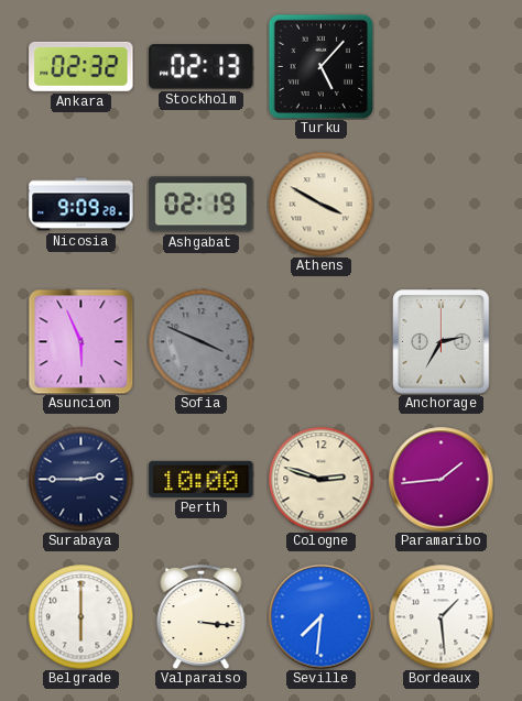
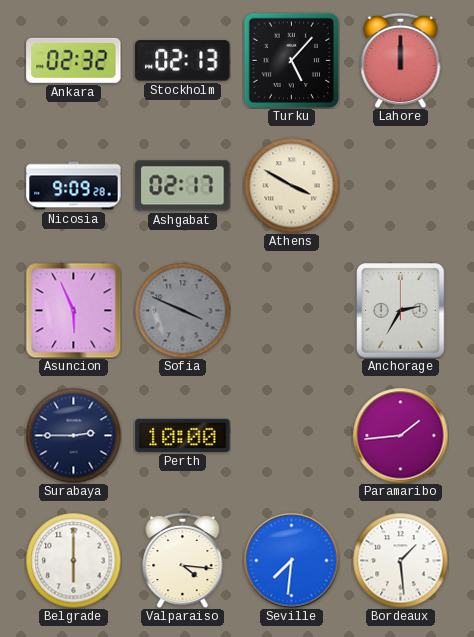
Lahore: none -> 12:00 (401, 60)
Ashgabat: 02:19 -> 02:17 (183, 186)
Cologne: 2:48 -> none (320, 479)
Valparaiso: 3:16 -> 4:16 (183, 560)
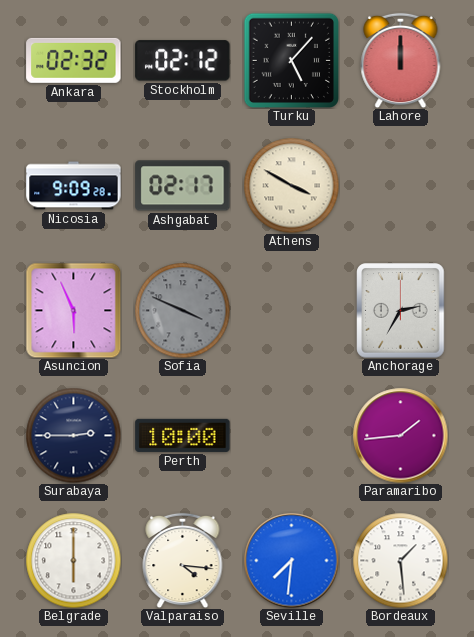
Stockholm: 02:13 -> 02:12 (183, 61)
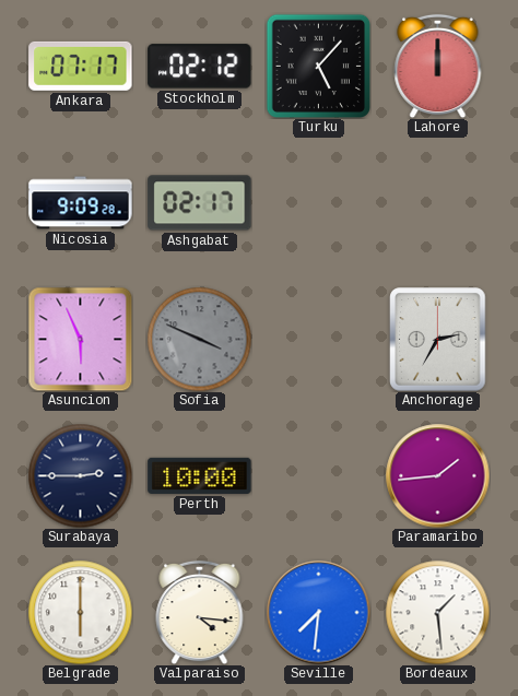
Ankara: 02:32 -> 07:17 (81, 66)
Athens: 3:50 -> none (291, 185)
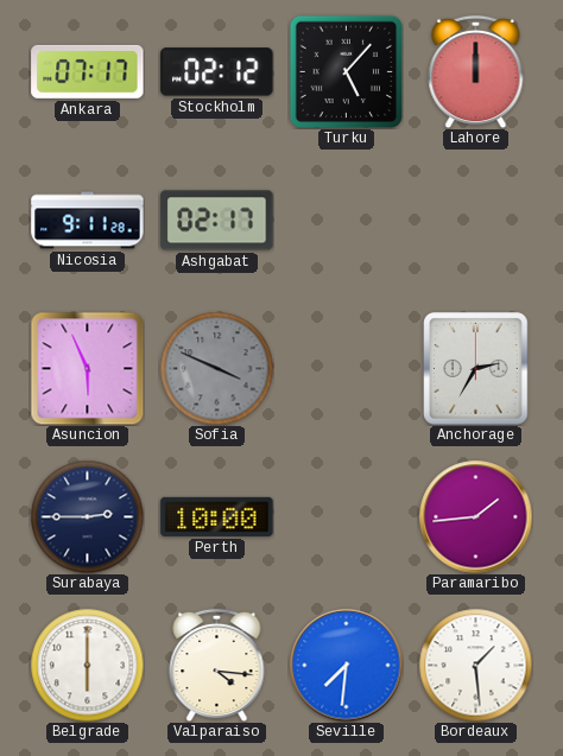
Nicosia: 9:09 -> 9:11 (88, 221)
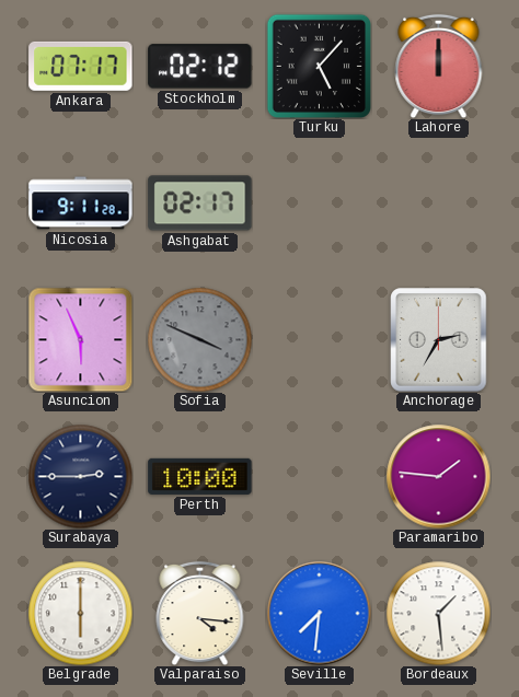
Paramaribo: 1:44 -> 1:46 (438, 476)
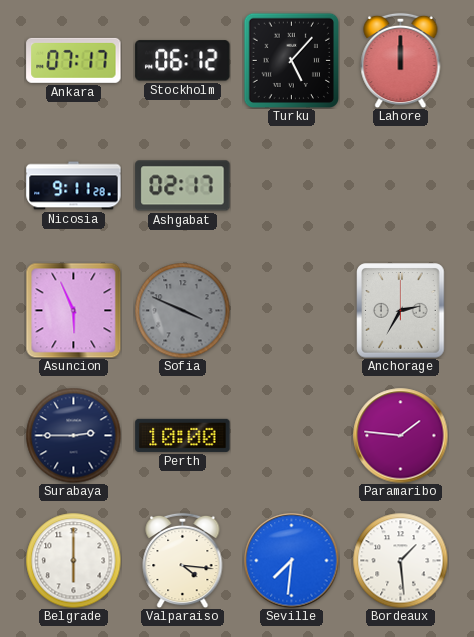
Stockholm: 02:12 -> 06:12 (183, 61)
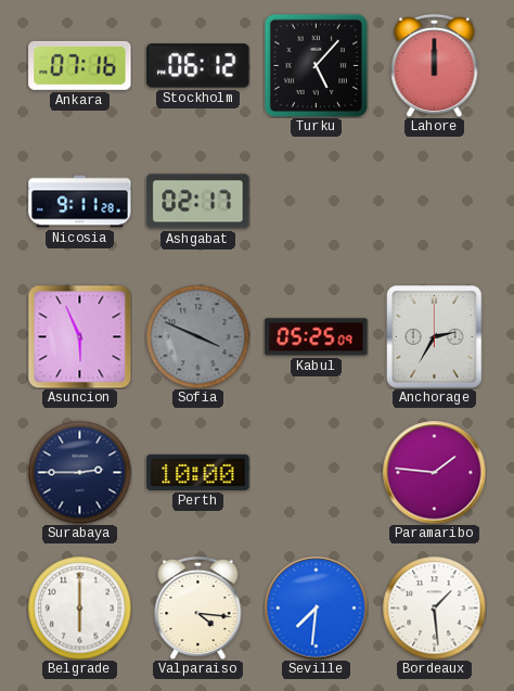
Ankara: 07:17 -> 07:16 (80, 65)
Kabul: none -> 05:25 (317, 337)
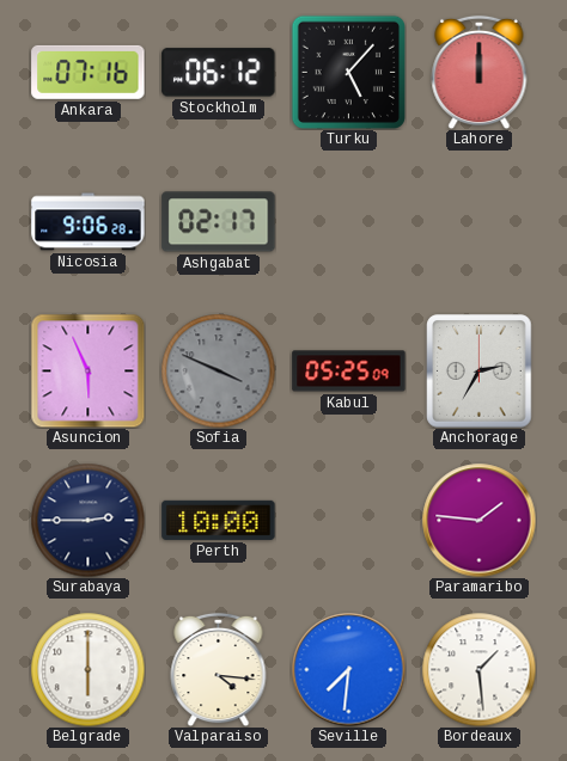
Nicosia: 9:11 -> 9:06 (89, 222)
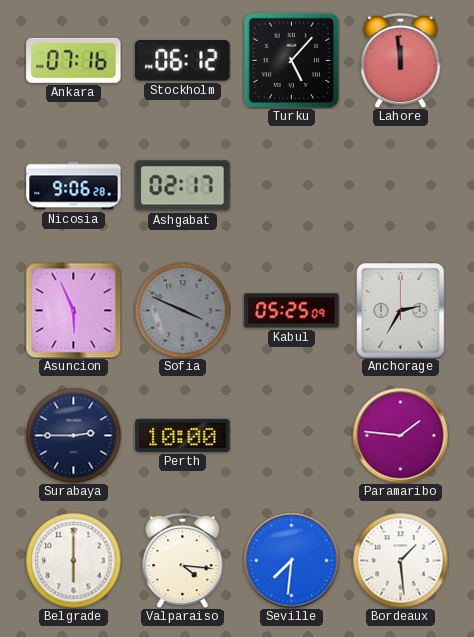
Lahore: 12:00 -> 11:59 (401, 60)
